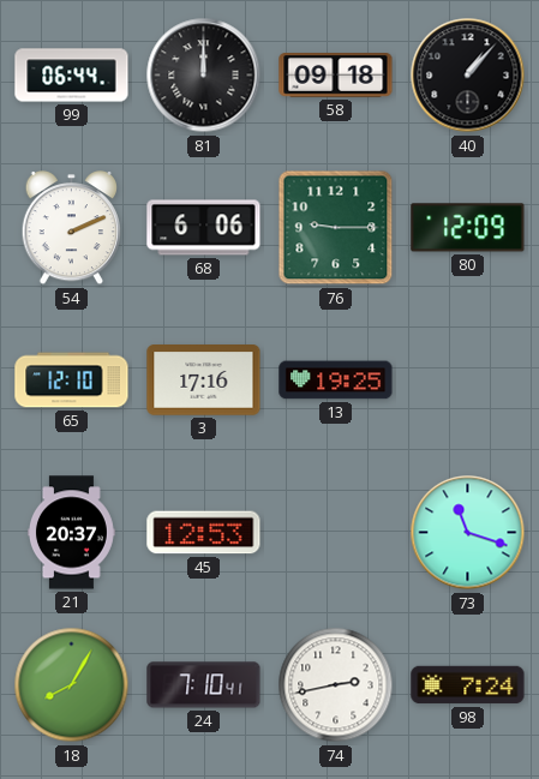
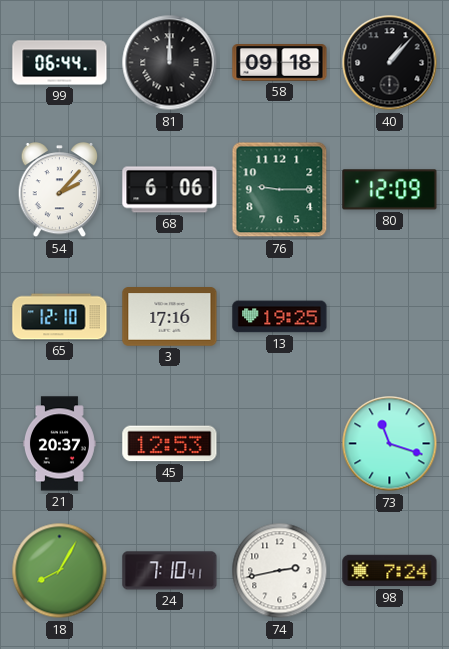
54: 2:11 -> 2:07 (60, 191)
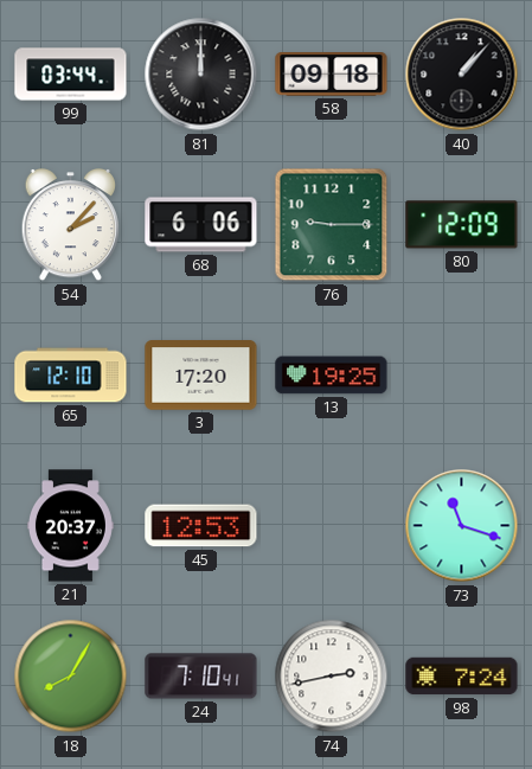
99: 06:44 -> 03:44 (71, 75)
3: 17:16 -> 17:20 (201, 376)
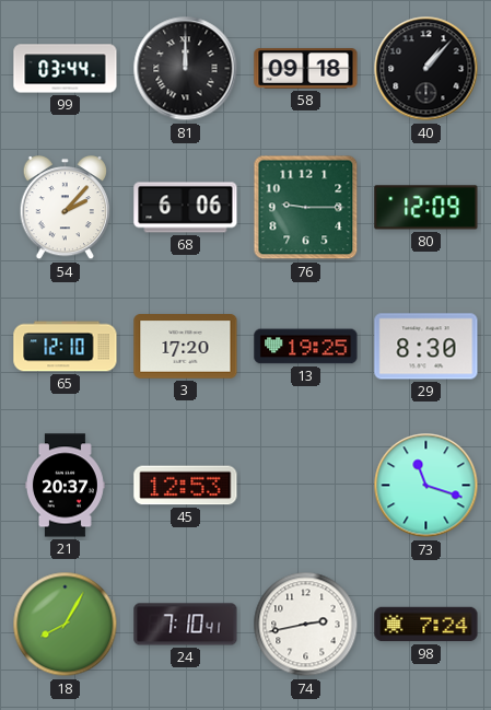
29: none -> 8:30 (426, 347)
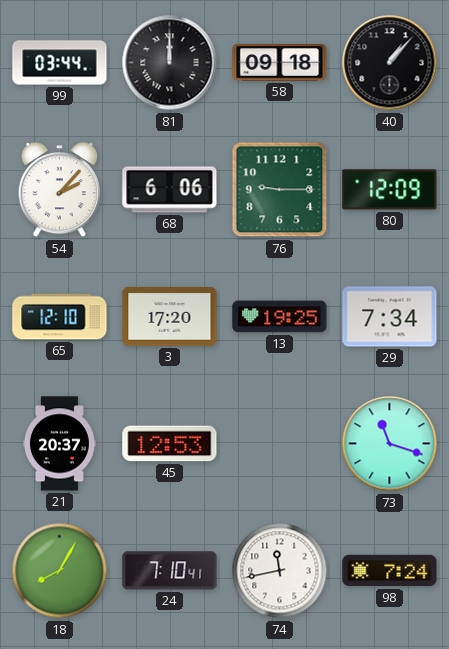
29: 8:30 -> 7:34 (390, 317)
74: 2:43 -> 11:43 (280, 571)
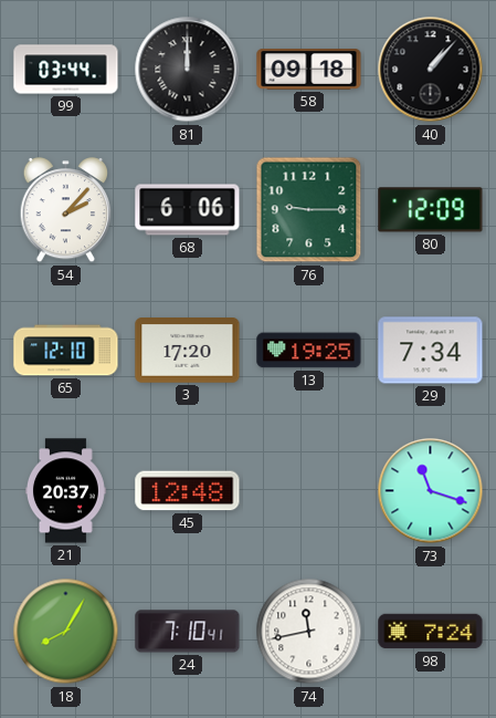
45: 12:53 -> 12:48 (188, 491)
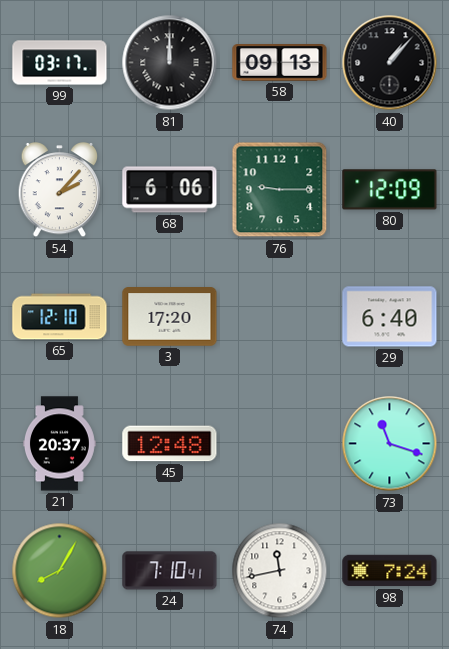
99: 03:44 -> 03:17 (60, 63)
58: 09:18 -> 09:13 (280, 63)
13: 19:25 -> none (309, 351)
29: 7:34 -> 6:40 (390, 317)
